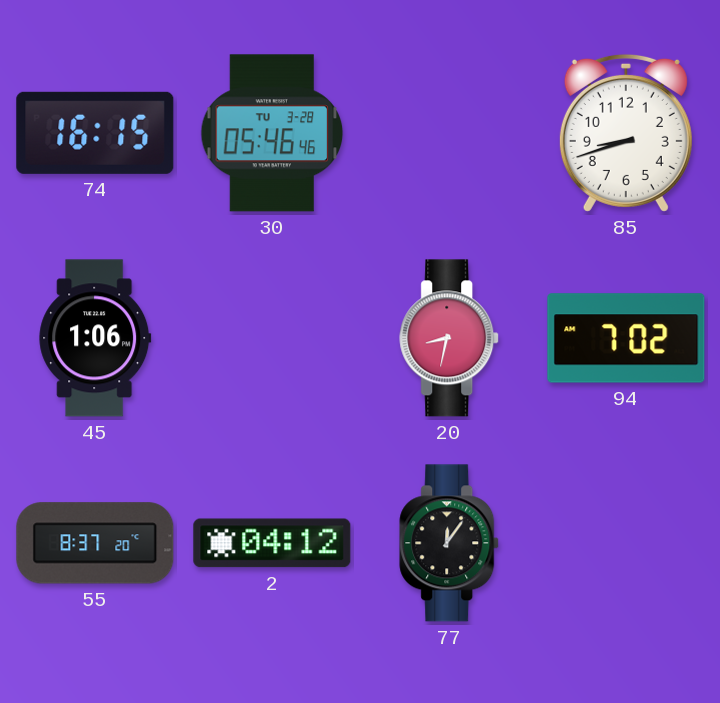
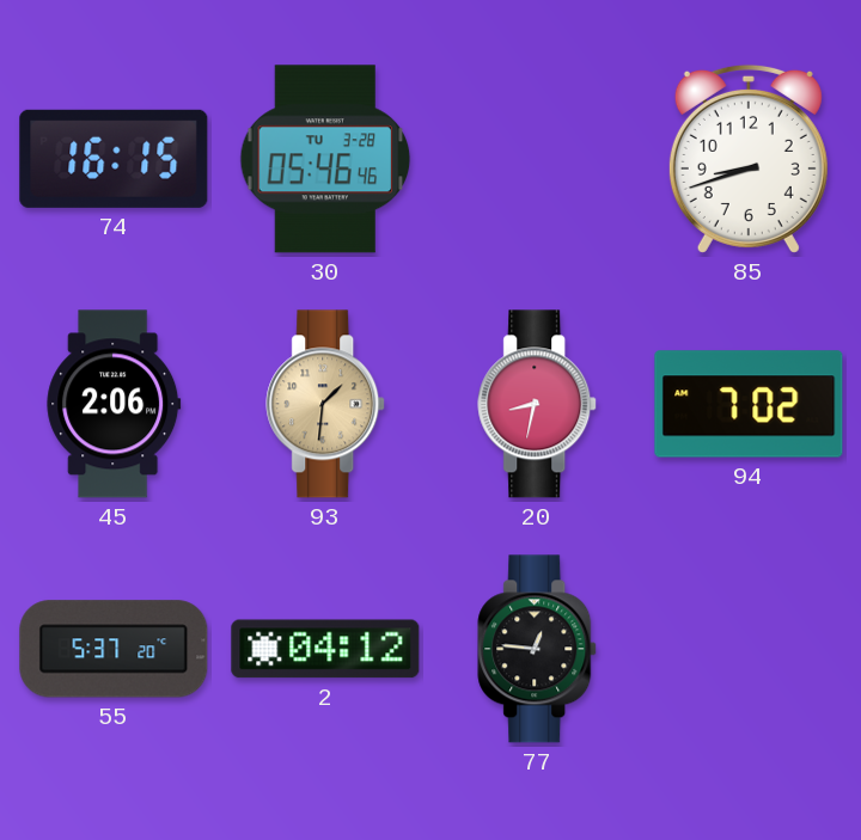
45: 1:06 -> 2:06 (114, 404)
93: none -> 1:31 (326, 404)
55: 8:37 -> 5:37 (114, 649)
77: 12:06 -> 12:46 (538, 649)
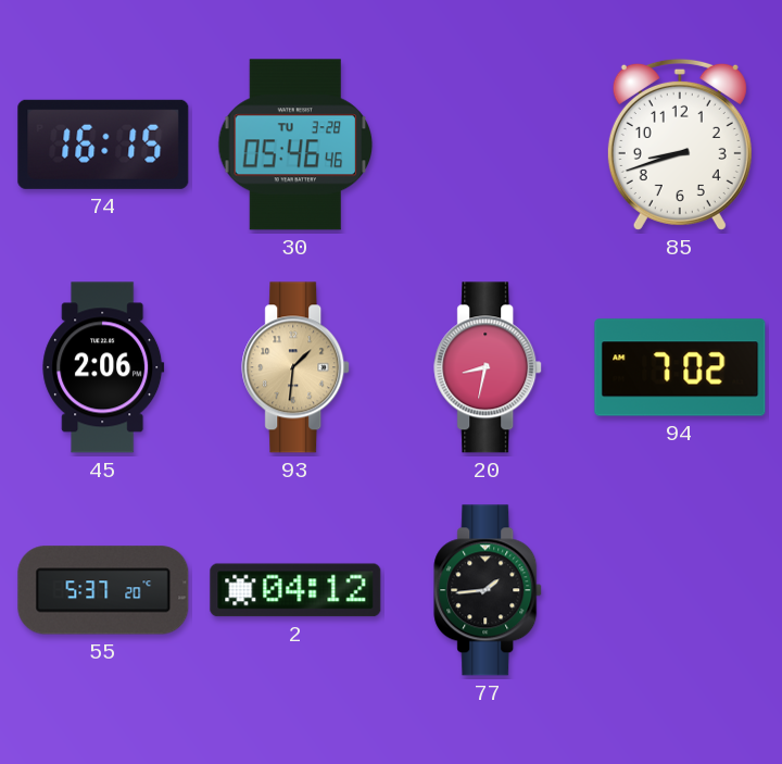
77: 12:46 -> 1:44 (489, 590)
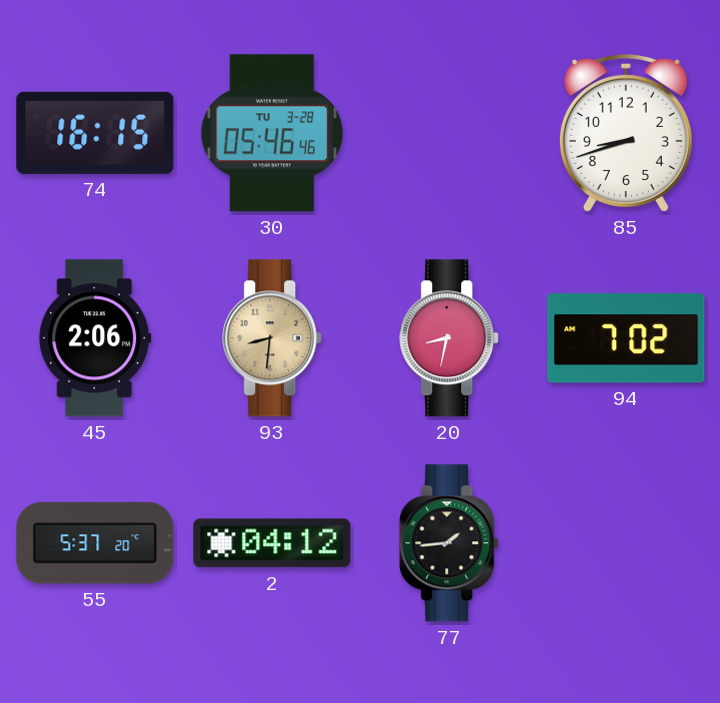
93: 1:31 -> 8:31 (273, 338)
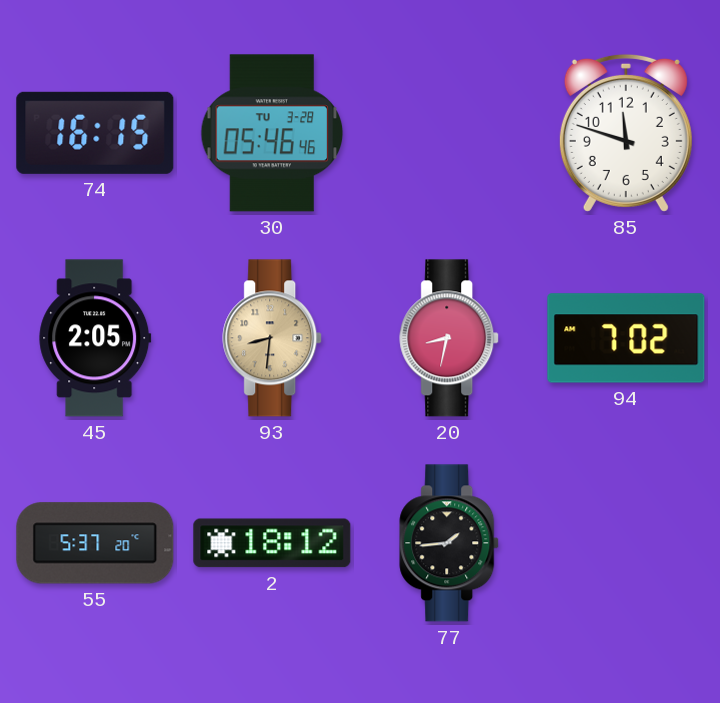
85: 8:42 -> 11:48 (626, 133)
45: 2:06 -> 2:05 (95, 338)
2: 04:12 -> 18:12 (272, 543)
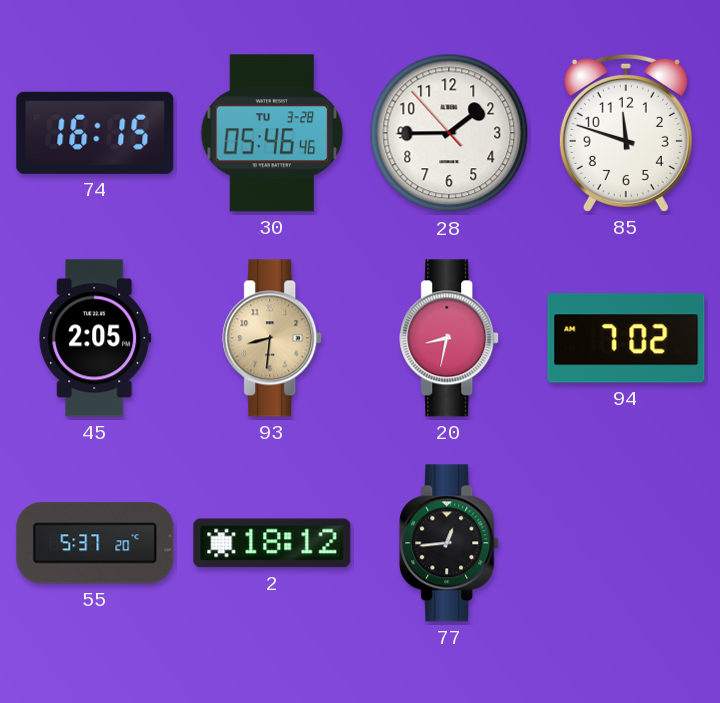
28: none -> 1:44 (449, 133)
77: 1:44 -> 12:44 (450, 543)
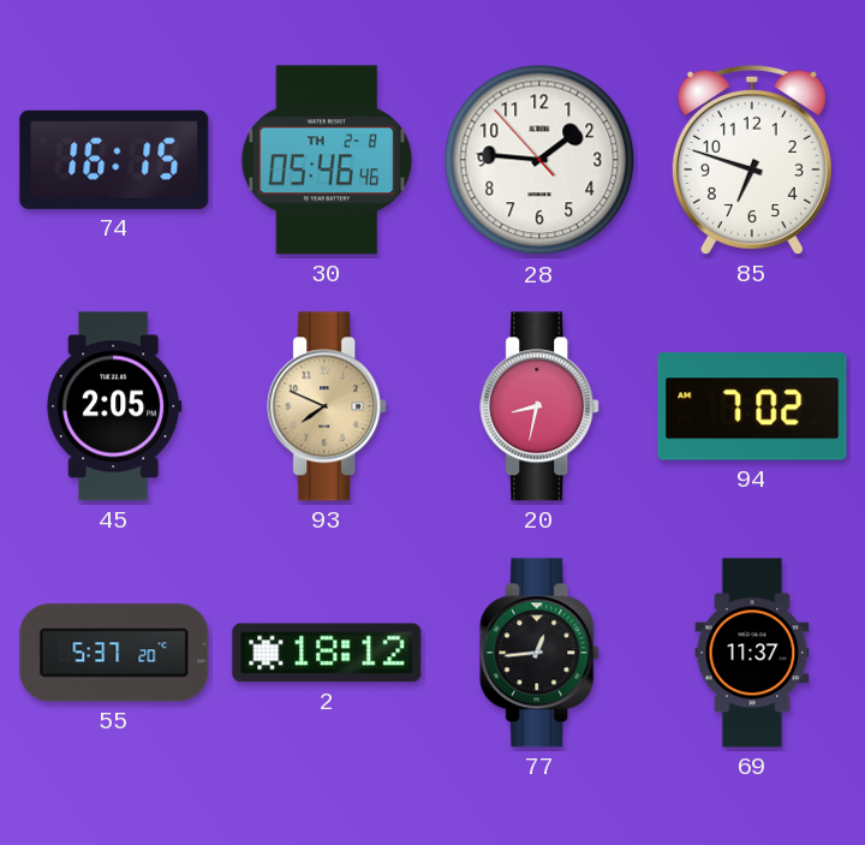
30 date: TU 3-28 -> TH 2-8 (327, 160)
28: 1:44 -> 1:45 (539, 160)
85: 11:48 -> 6:48 (752, 160)
93: 8:31 -> 7:49 (328, 406)
69: none -> 11:37 (752, 653)
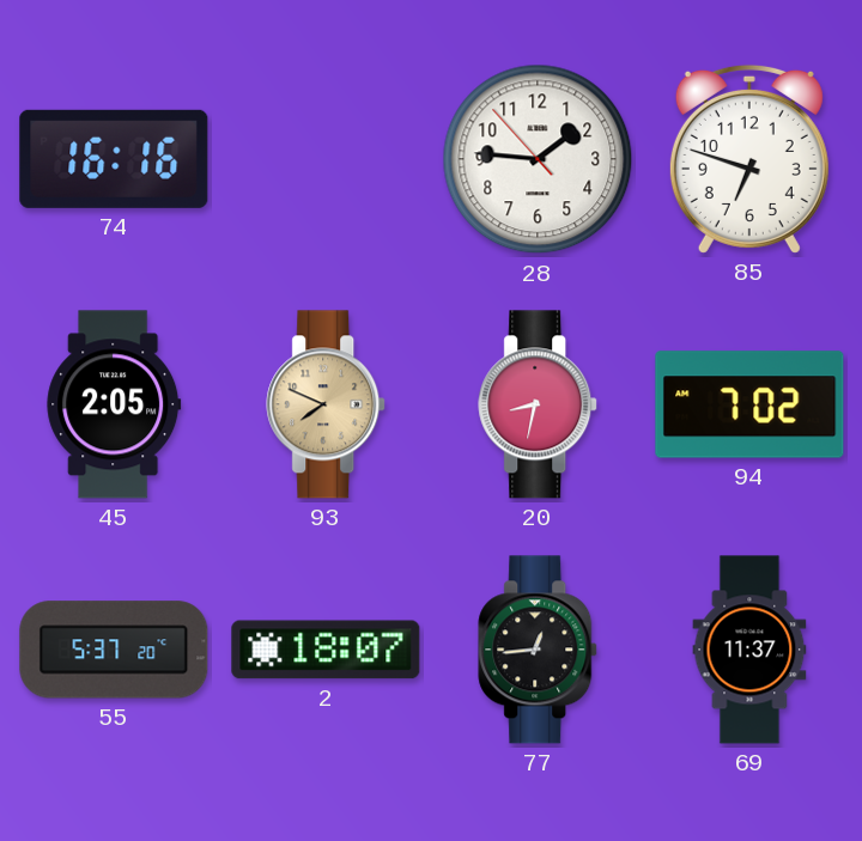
74: 16:15 -> 16:16 (114, 159)
30: 05:46 -> none (327, 160)
2: 18:12 -> 18:07 (326, 650)
